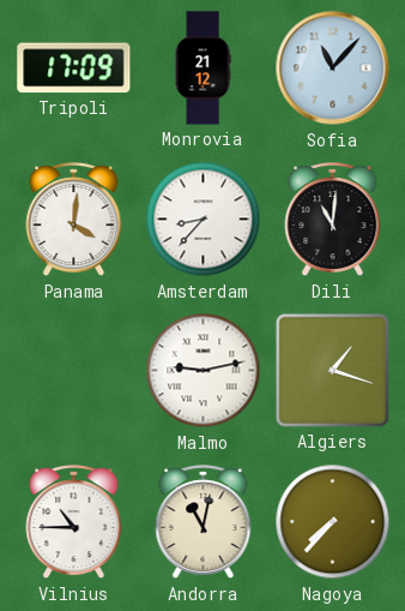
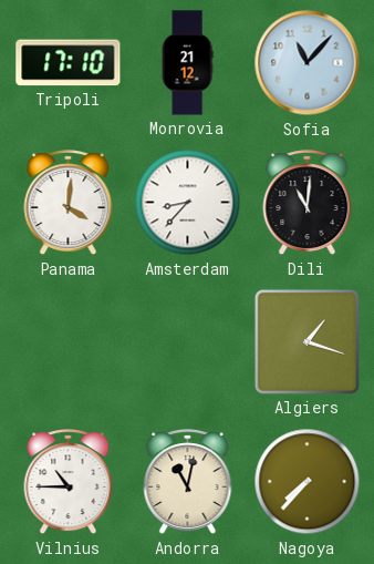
Tripoli: 17:09 -> 17:10 (69, 63)
Malmo: 9:13 -> none (204, 371)
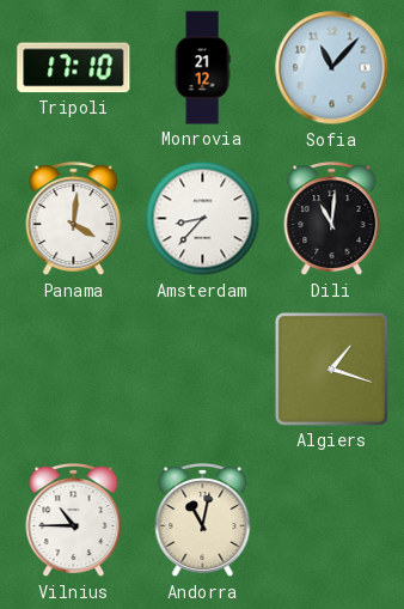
Nagoya: 7:37 -> none (308, 482)
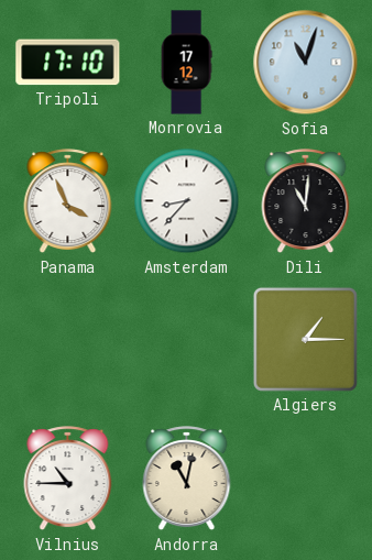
Monrovia: 21:12 -> 17:12 (186, 63)
Sofia: 11:07 -> 11:03 (306, 63)
Panama: 4:01 -> 3:56 (68, 201)
Algiers: 1:18 -> 1:15 (305, 339)
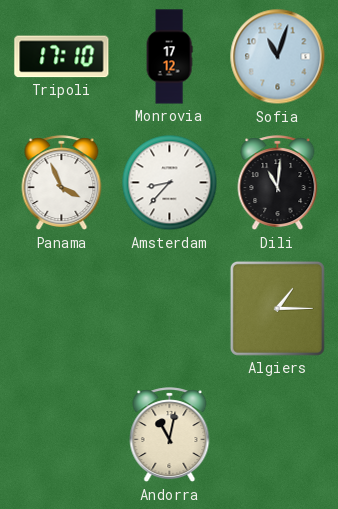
Vilnius: 10:45 -> none (68, 479)
